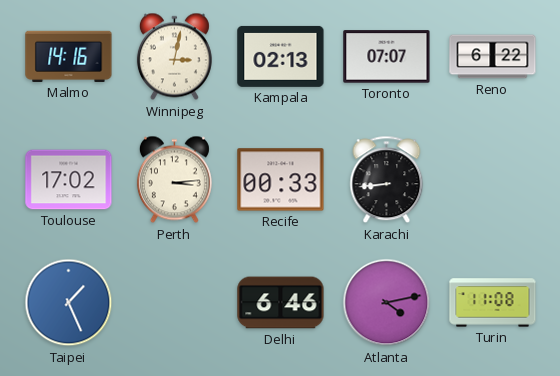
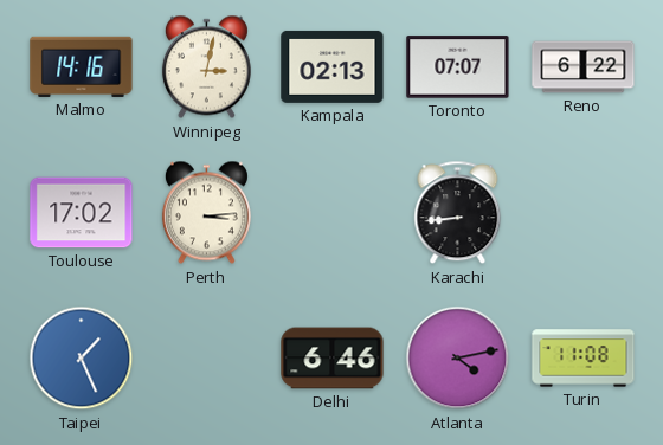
Recife: 00:33 -> none (281, 180)
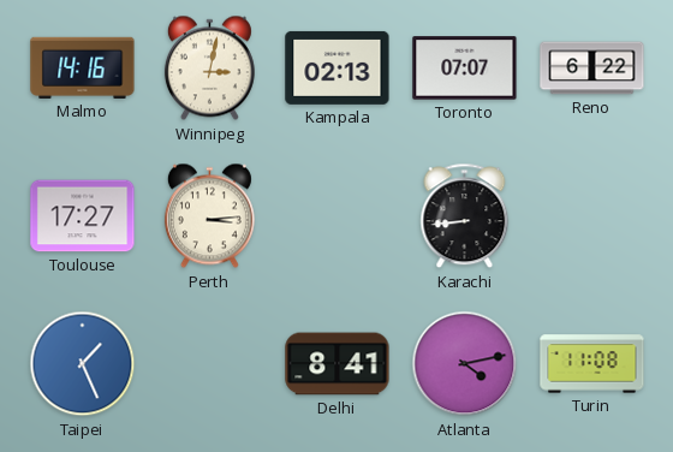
Toulouse: 17:02 -> 17:27 (83, 216)
Delhi: 6:46 -> 8:41 (338, 364)
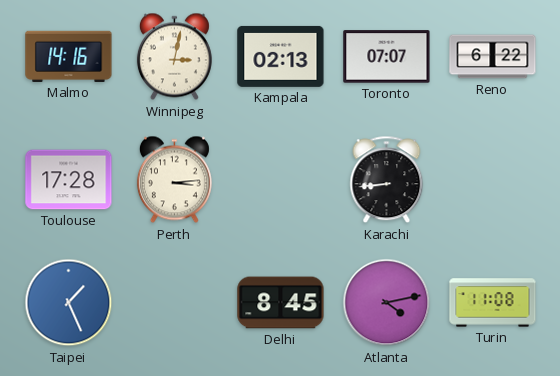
Toulouse: 17:27 -> 17:28 (69, 180)
Delhi: 8:41 -> 8:45 (281, 303)
